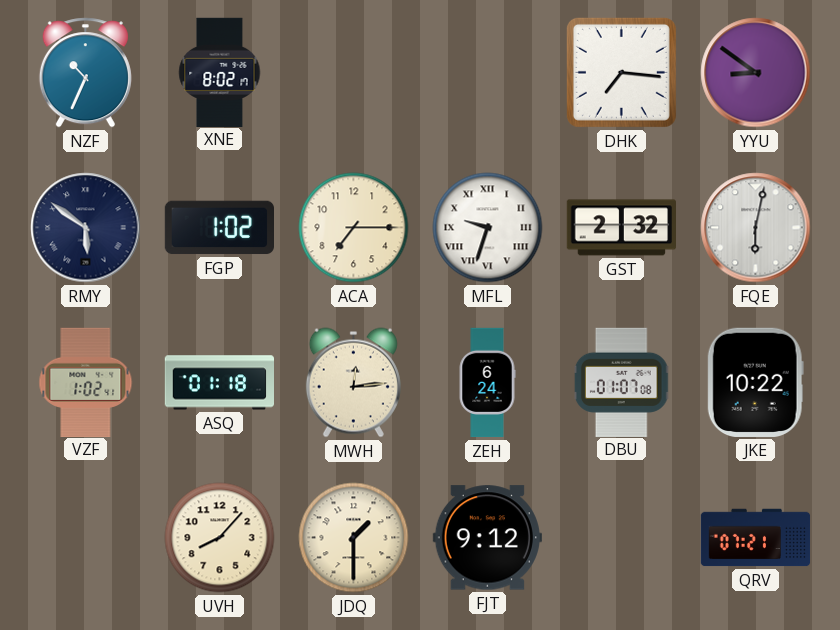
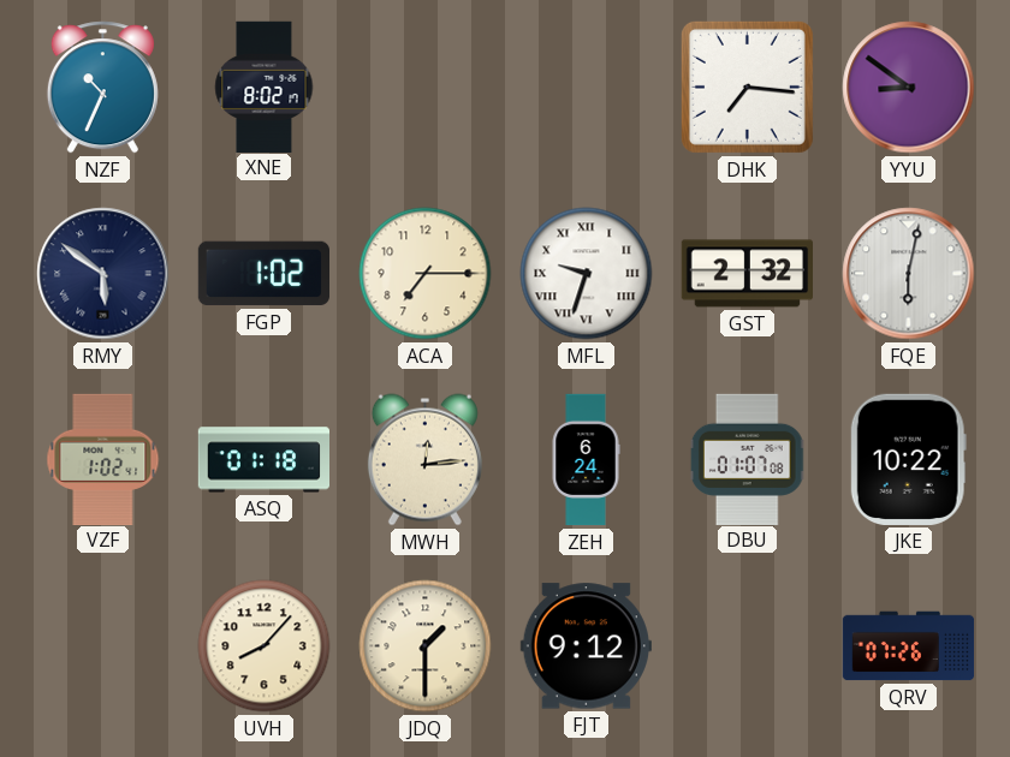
QRV: 07:21 -> 07:26 (909, 646)
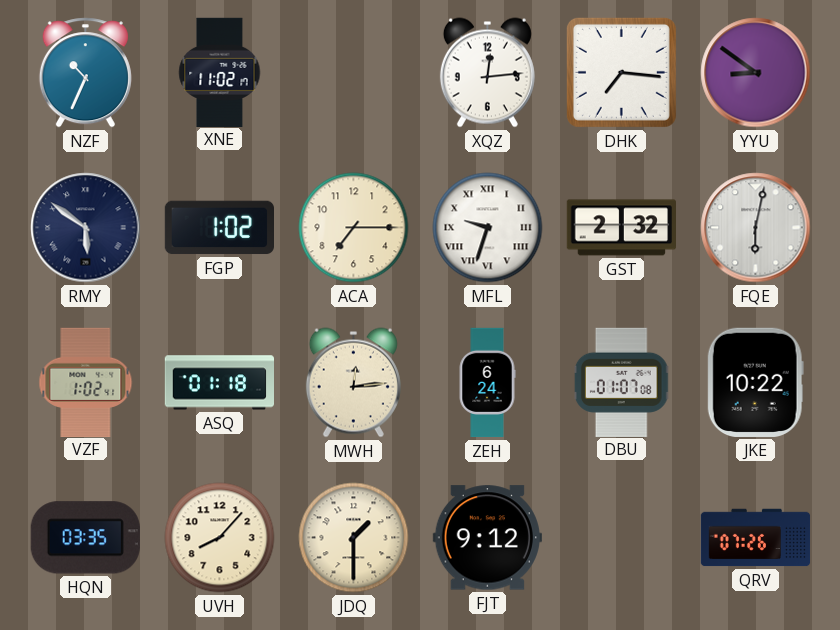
XNE: 8:02 -> 11:02 (220, 72)
XQZ: none -> 12:14 (487, 73)
HQN: none -> 03:35 (85, 538)
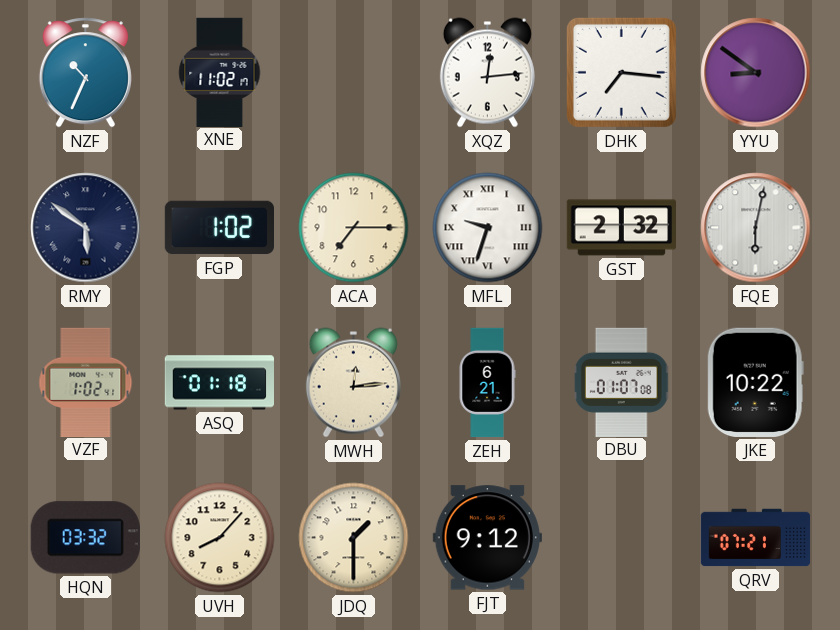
ZEH: 6:24 -> 6:21 (487, 383)
HQN: 03:35 -> 03:32 (85, 538)
QRV: 07:26 -> 07:21 (756, 538)
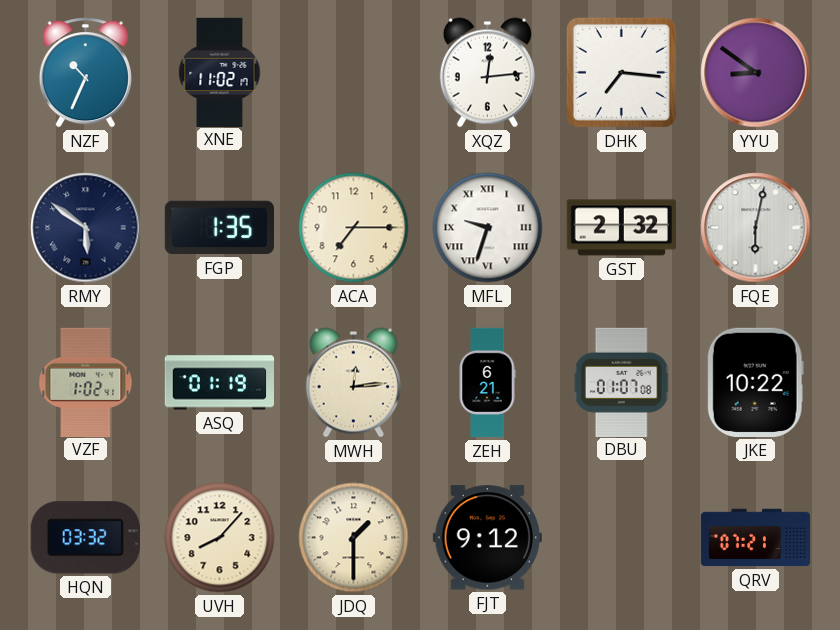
FGP: 1:02 -> 1:35 (219, 228)
ASQ: 01:18 -> 01:19 (219, 383)
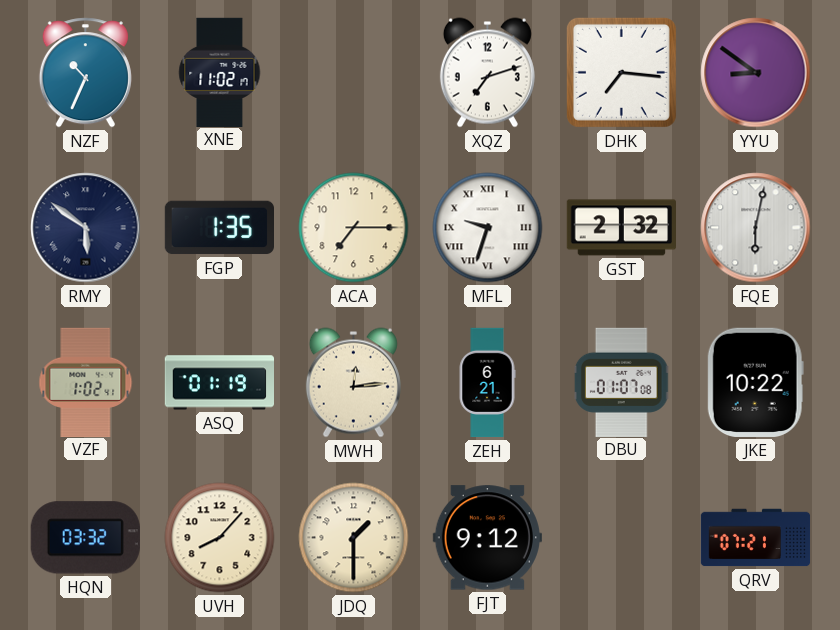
XQZ: 12:14 -> 7:12 (487, 73)
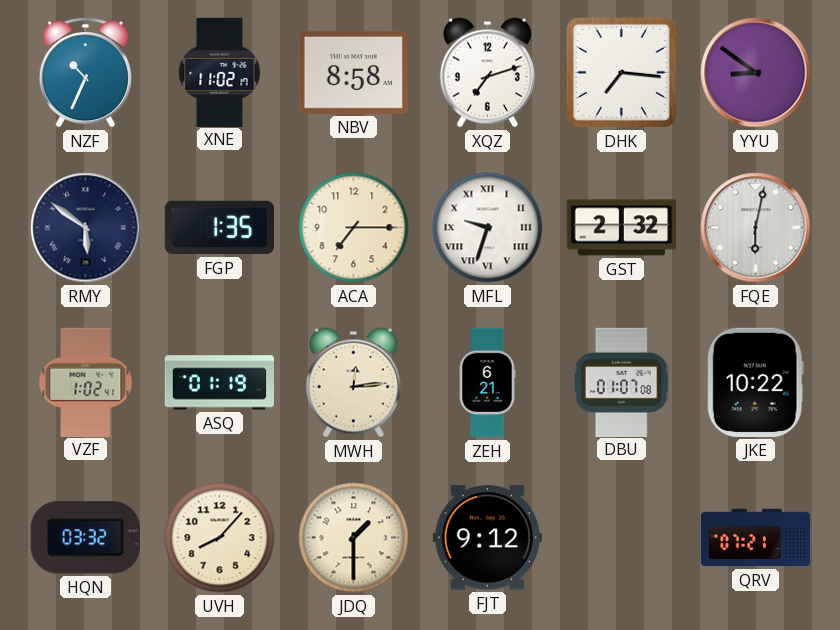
NBV: none -> 8:58 (353, 72)
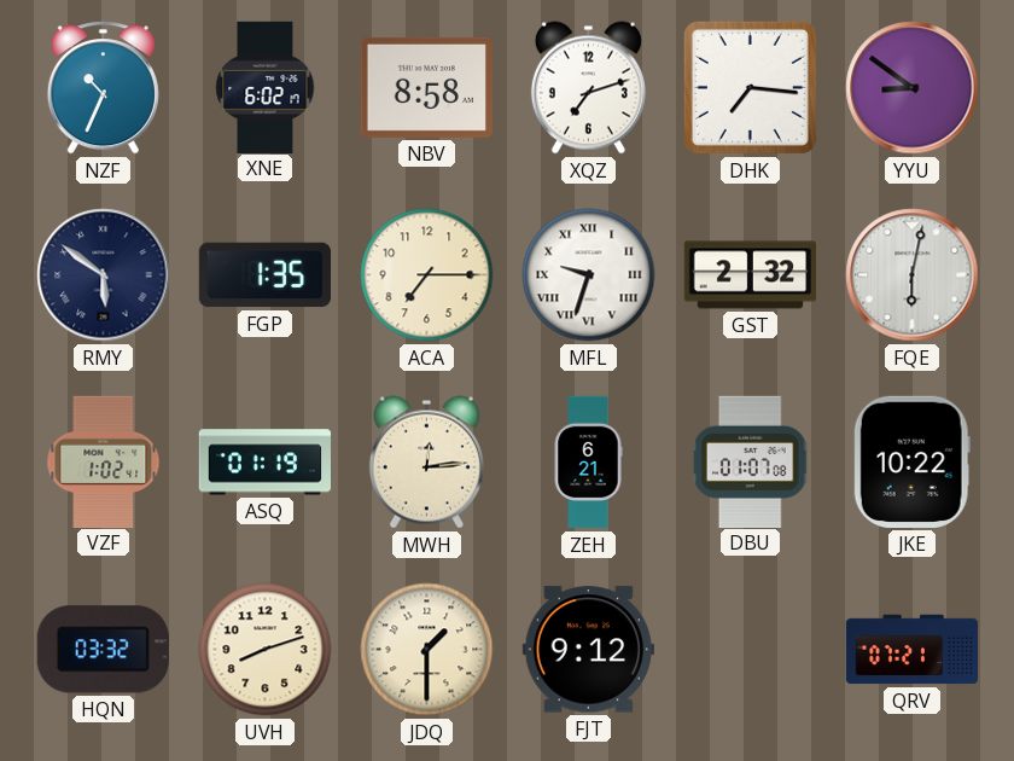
XNE: 11:02 -> 6:02 (266, 87)
UVH: 8:07 -> 8:12 (266, 650)
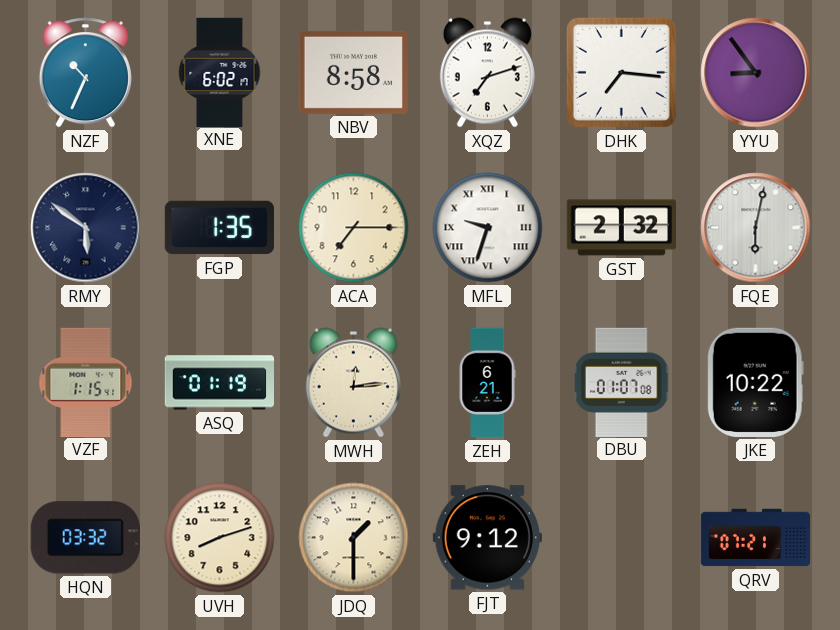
YYU: 8:51 -> 8:54 (756, 73)
VZF: 1:02 -> 1:15 (86, 382)
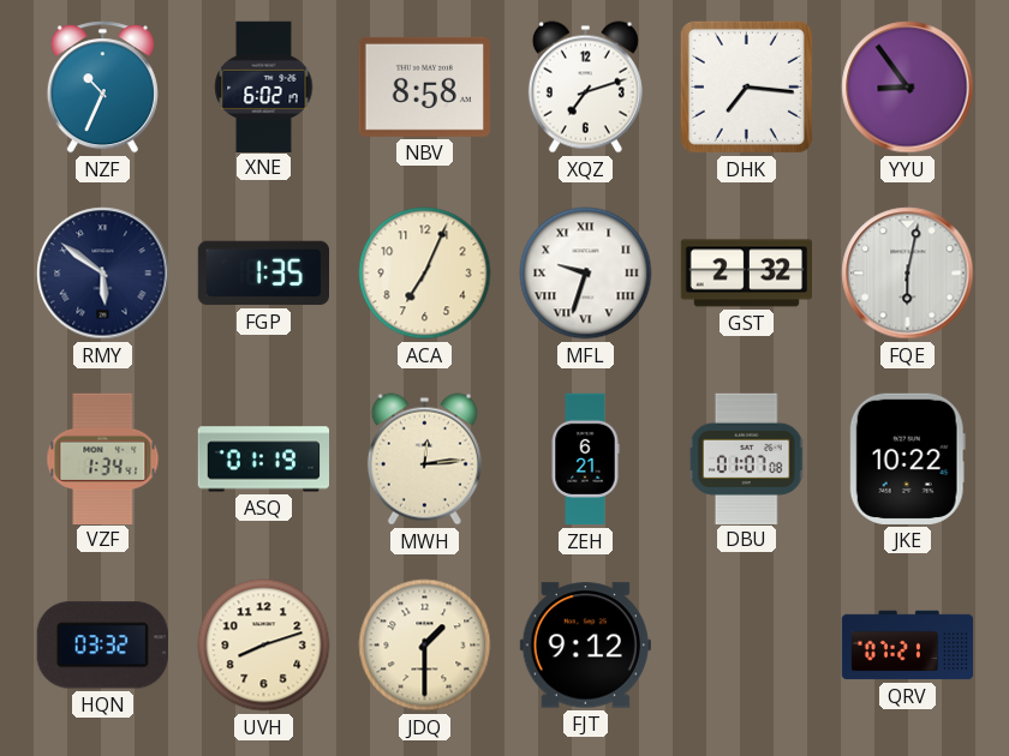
ACA: 7:15 -> 7:04 (425, 274)
VZF: 1:15 -> 1:34 (103, 458)
